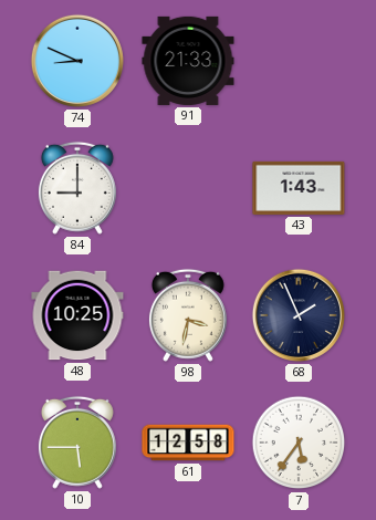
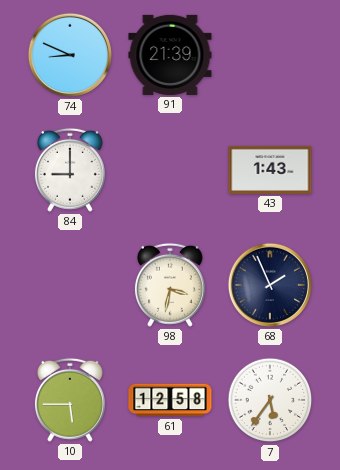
91: 21:33 -> 21:39 (170, 55)
48: 10:25 -> none (77, 315)
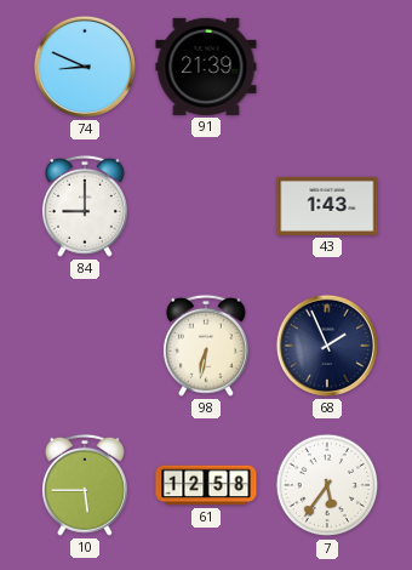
98: 3:32 -> 6:32 (206, 346)
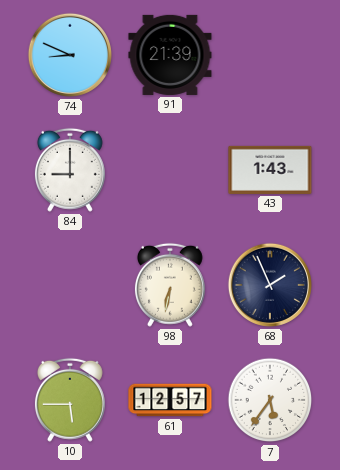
61: 12:58 -> 12:57 (170, 400)
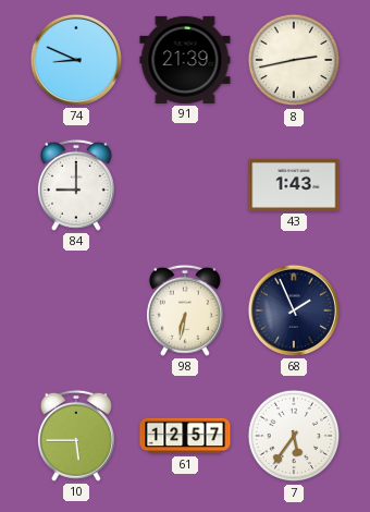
8: none -> 2:43 (294, 60)
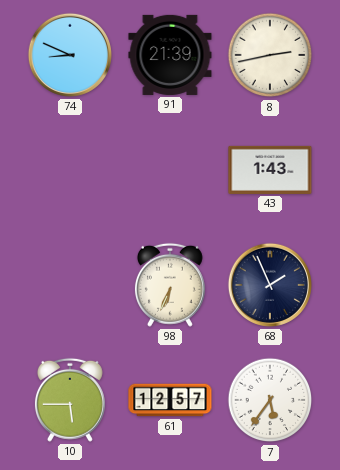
84: 9:00 -> none (76, 185)
98: 6:32 -> 6:34 (170, 285)
